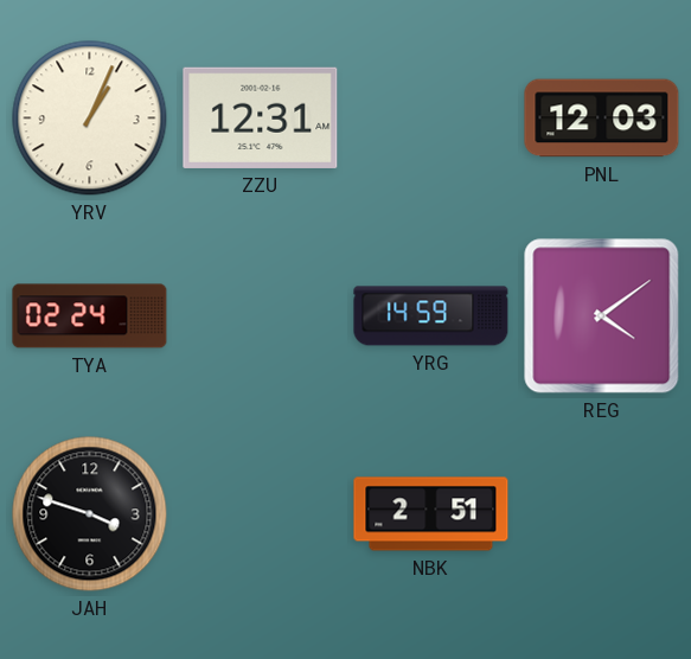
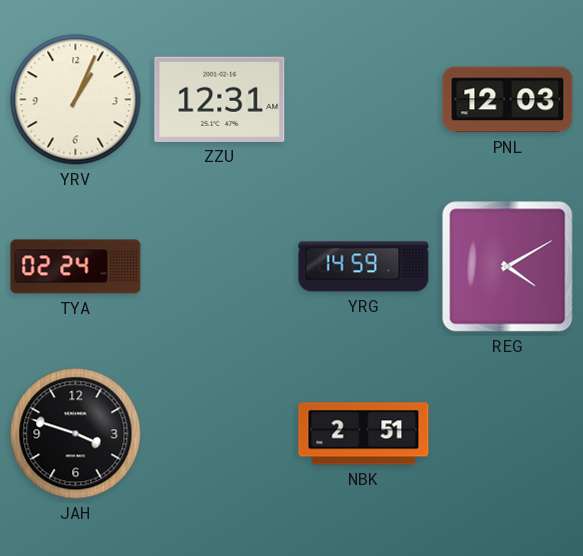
REG: 4:09 -> 4:10 (508, 267)
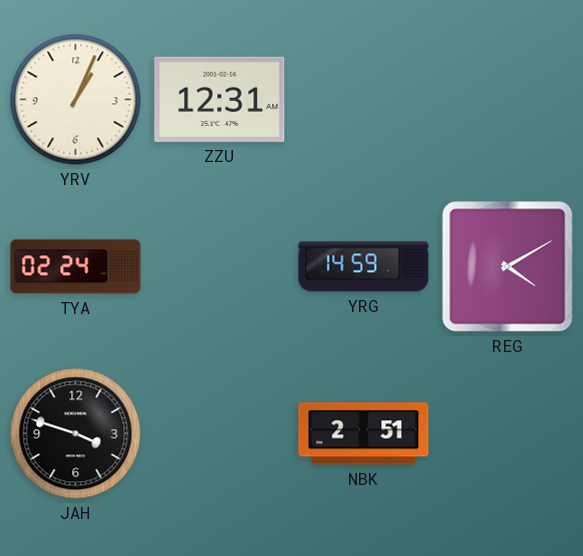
PNL: 12:03 -> none (508, 100)
